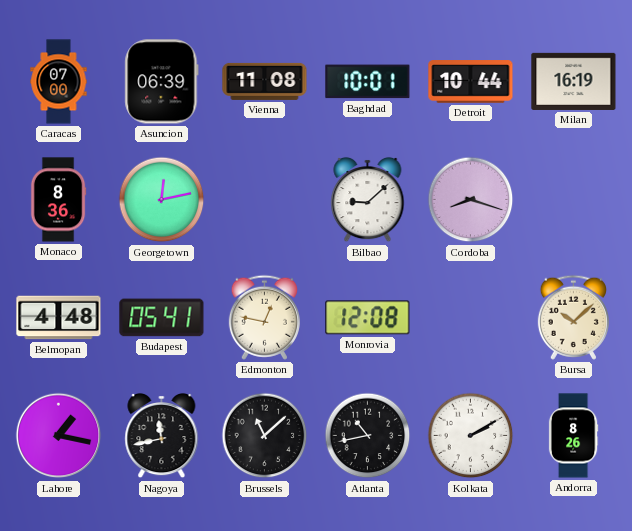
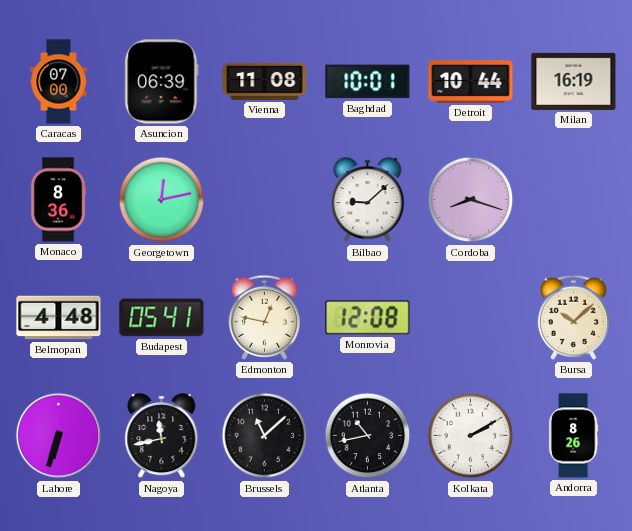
Lahore: 1:17 -> 6:33 (59, 436)
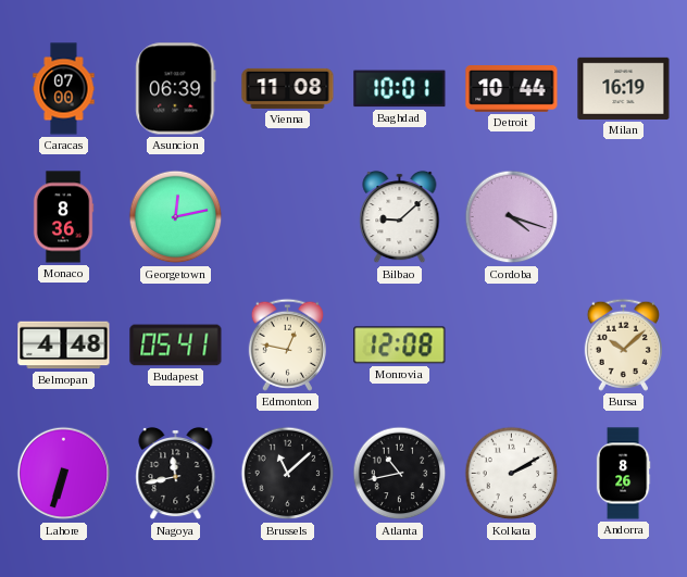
Cordoba: 8:18 -> 4:18 (512, 217)
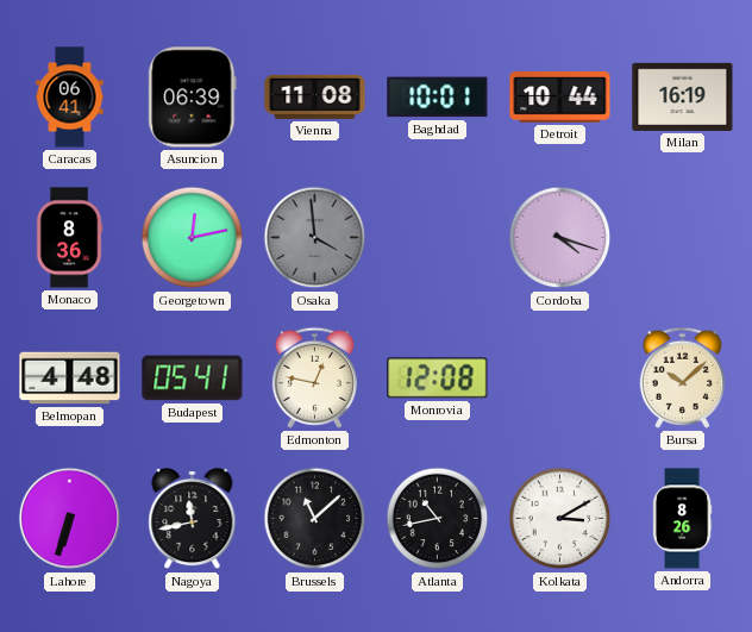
Caracas: 07:00 -> 06:41 (70, 98)
Osaka: none -> 3:59 (315, 238)
Bilbao: 9:08 -> none (400, 217)
Kolkata: 2:10 -> 3:10 (560, 519)
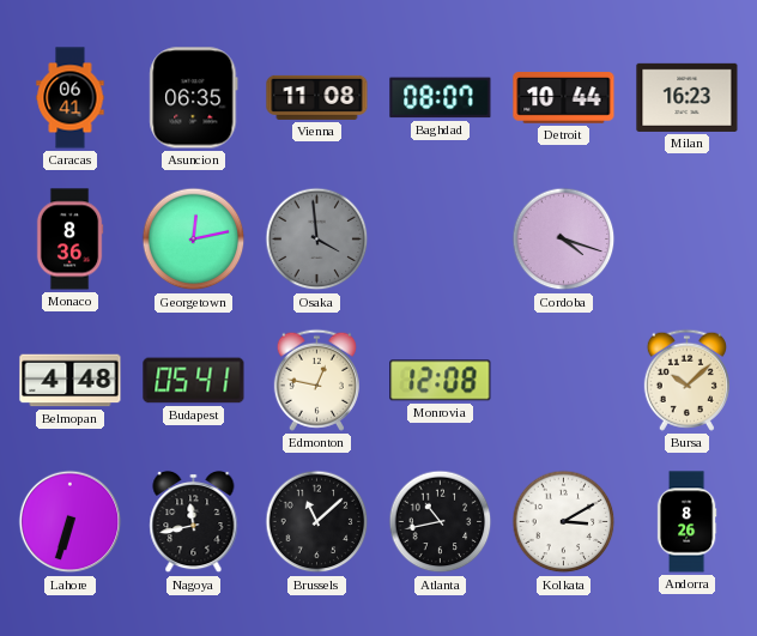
Asuncion: 06:39 -> 06:35 (194, 98)
Baghdad: 10:01 -> 08:07 (441, 98)
Milan: 16:19 -> 16:23 (688, 97)
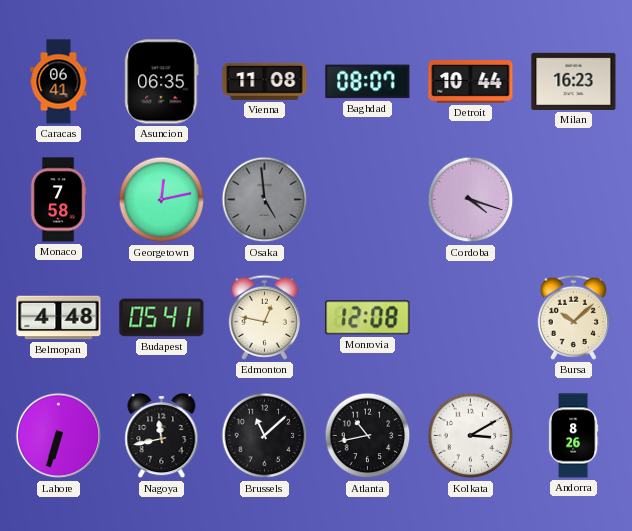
Monaco: 8:36 -> 7:58 (58, 200)
Osaka: 3:59 -> 4:59 (265, 200)
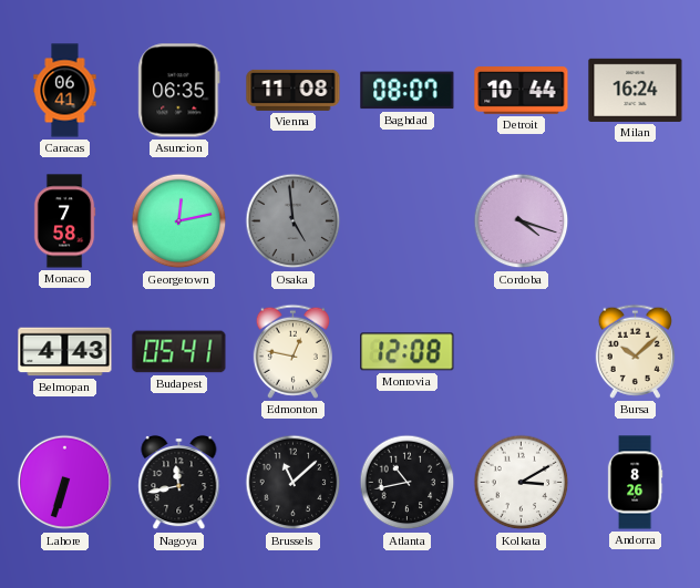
Milan: 16:23 -> 16:24 (636, 90)
Belmopan: 4:48 -> 4:43 (65, 352)
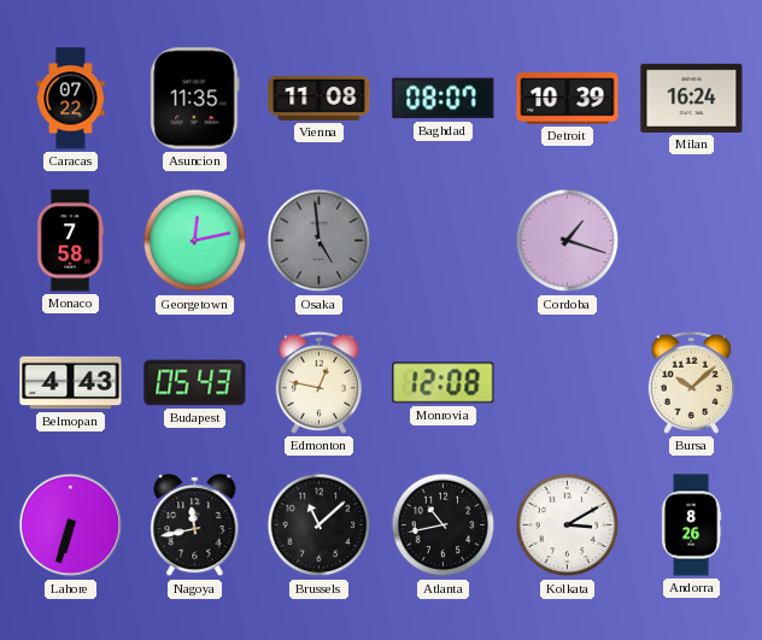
Caracas: 06:41 -> 07:22 (71, 99)
Asuncion: 06:35 -> 11:35 (195, 99)
Detroit: 10:44 -> 10:39 (568, 99)
Cordoba: 4:18 -> 1:18 (568, 241)
Budapest: 05:41 -> 05:43 (195, 383)
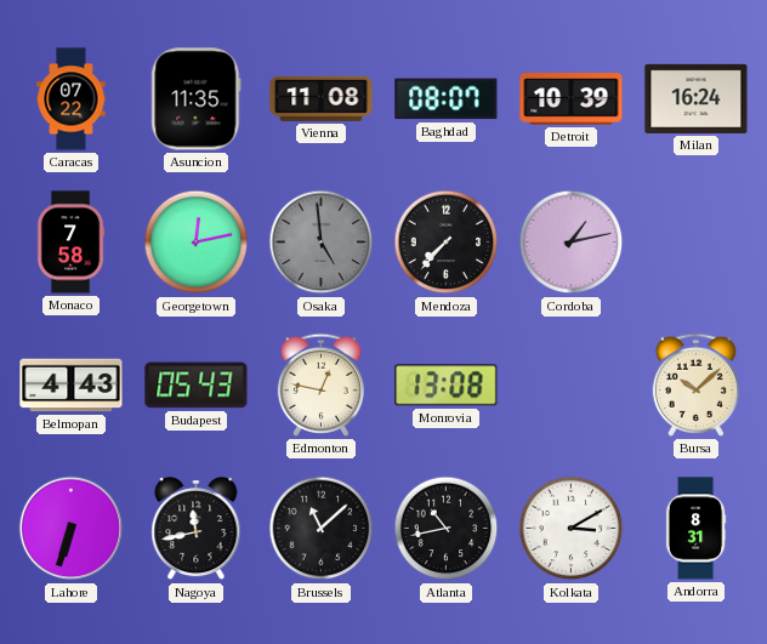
Mendoza: none -> 7:37 (447, 243)
Cordoba: 1:18 -> 1:13 (572, 243)
Monrovia: 12:08 -> 13:08 (447, 386)
Andorra: 8:26 -> 8:31 (695, 529)
